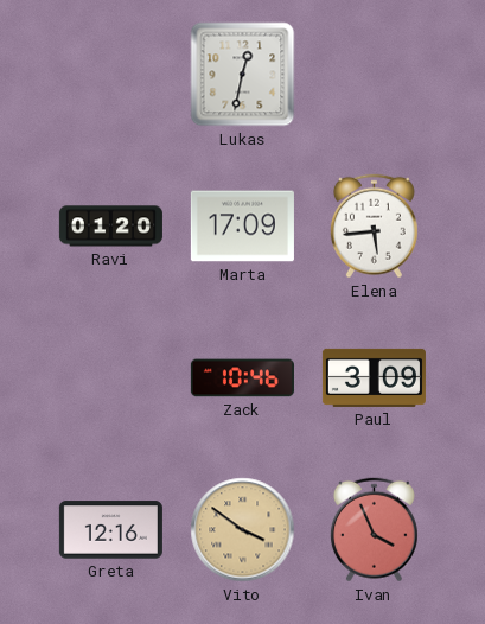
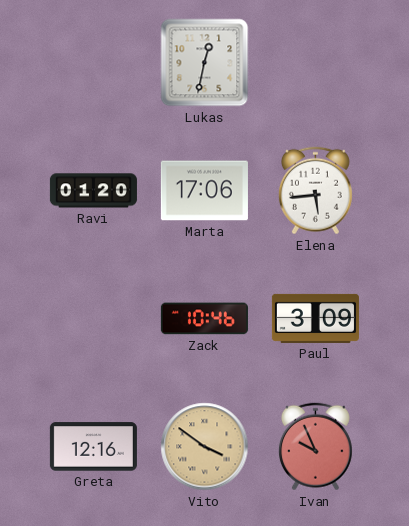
Marta: 17:09 -> 17:06 (204, 191)
Ivan: 3:56 -> 9:56 (315, 447)
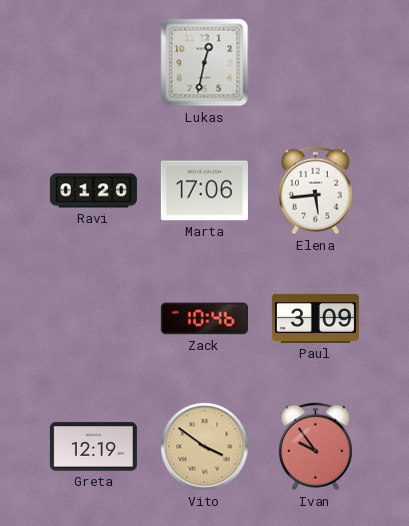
Greta: 12:16 -> 12:19 (93, 447)
Ivan: 9:56 -> 9:54 (315, 447)
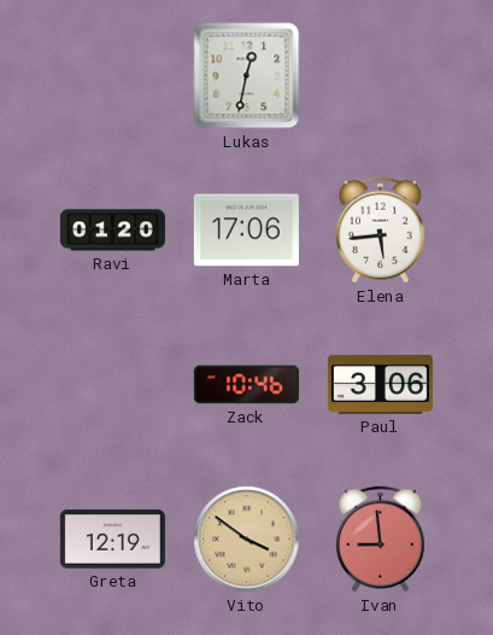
Paul: 3:09 -> 3:06 (380, 384)
Ivan: 9:54 -> 8:59 (380, 540)
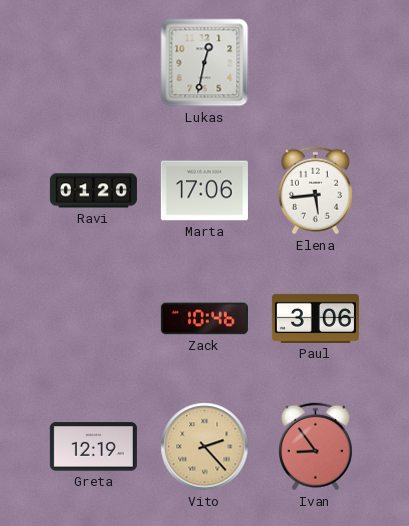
Vito: 3:51 -> 2:23 (205, 447)
Ivan: 8:59 -> 8:54 (315, 447)
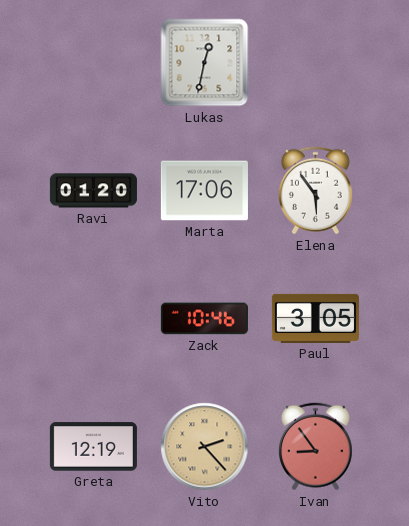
Elena: 5:44 -> 5:54 (315, 191)
Paul: 3:06 -> 3:05 (315, 318)
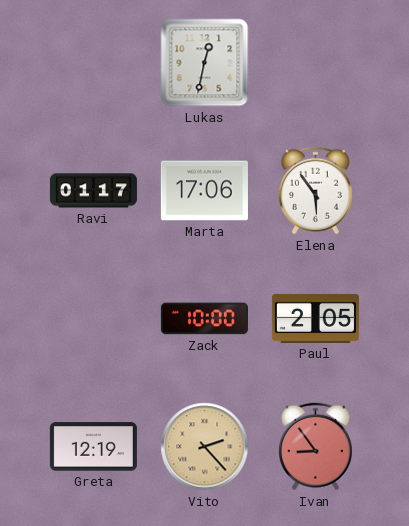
Ravi: 01:20 -> 01:17 (93, 191)
Zack: 10:46 -> 10:00 (204, 319)
Paul: 3:05 -> 2:05 (315, 318)
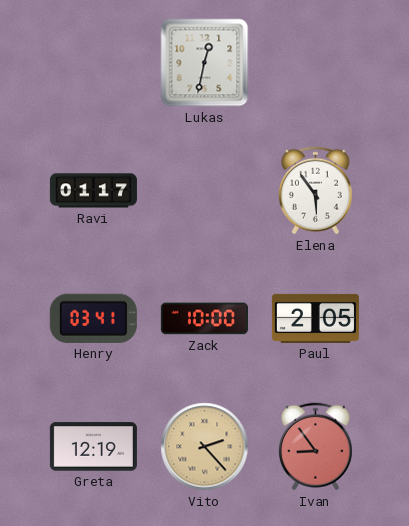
Marta: 17:06 -> none (204, 191)
Henry: none -> 03:41 (93, 318)
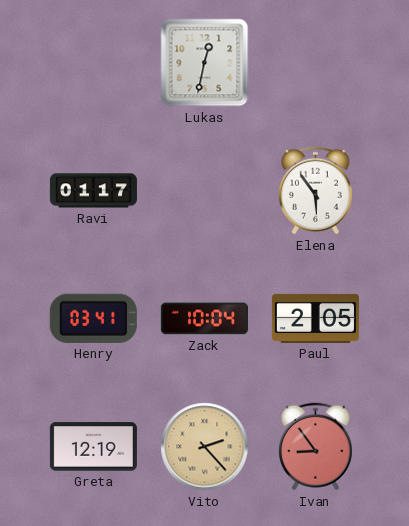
Zack: 10:00 -> 10:04 (204, 319)
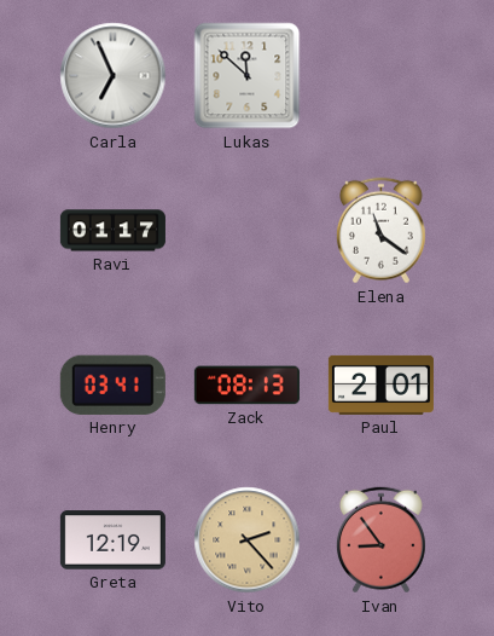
Carla: none -> 6:56 (114, 76)
Lukas: 12:32 -> 11:52 (248, 76)
Elena: 5:54 -> 11:21 (380, 231)
Zack: 10:04 -> 08:13 (246, 386)
Paul: 2:05 -> 2:01 (380, 385)
